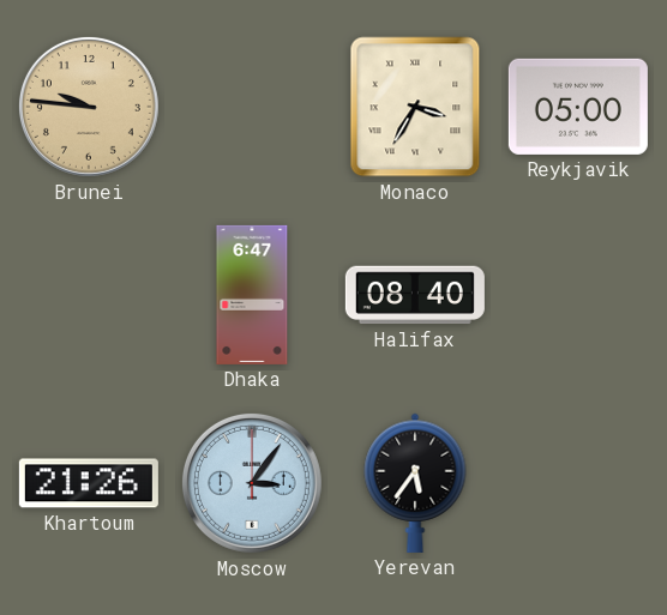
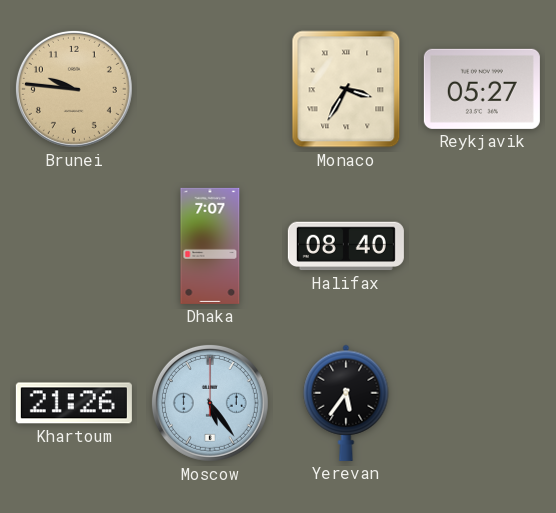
Reykjavik: 05:00 -> 05:27 (482, 89)
Dhaka: 6:47 -> 7:07 (210, 246)
Moscow: 3:06 -> 5:24 (210, 403)
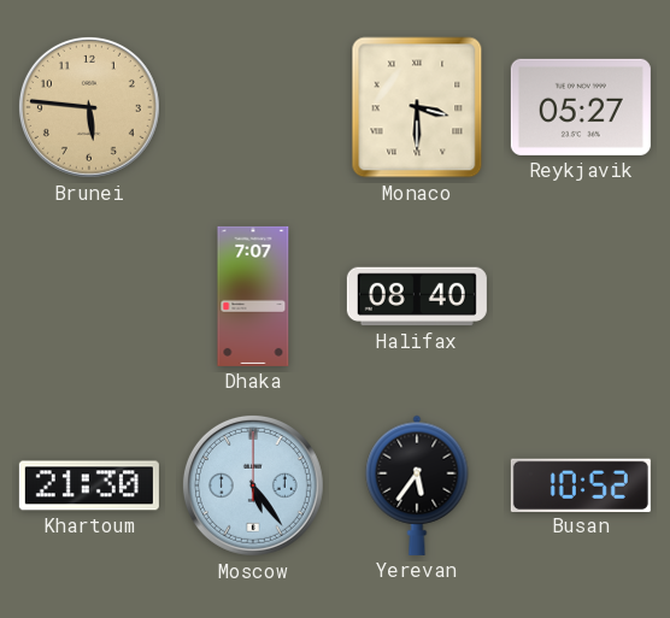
Brunei: 9:46 -> 5:46 (89, 107)
Monaco: 3:35 -> 3:30 (417, 107)
Khartoum: 21:26 -> 21:30 (89, 485)
Busan: none -> 10:52 (581, 484)
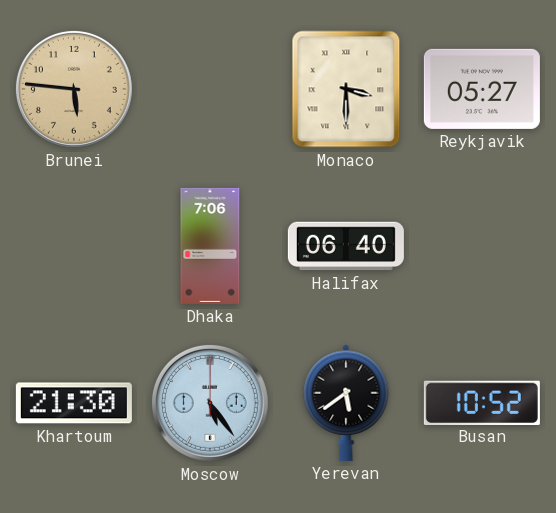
Dhaka: 7:07 -> 7:06 (210, 246)
Halifax: 08:40 -> 06:40 (346, 246)
Yerevan: 5:36 -> 5:39 (346, 403)
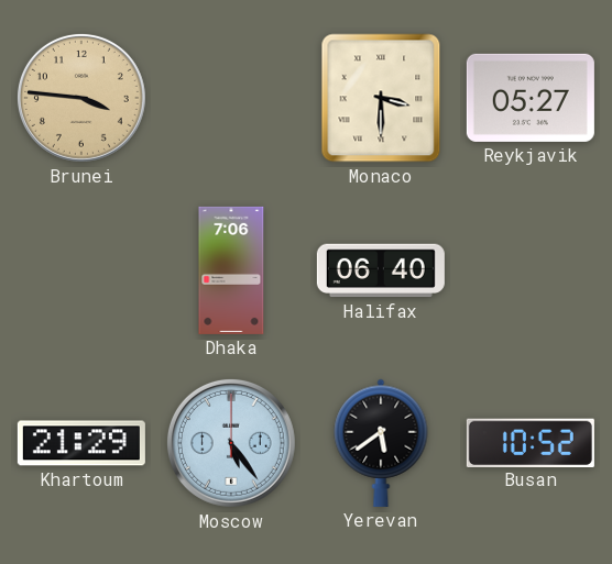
Brunei: 5:46 -> 3:46 (81, 98)
Khartoum: 21:30 -> 21:29 (81, 443)
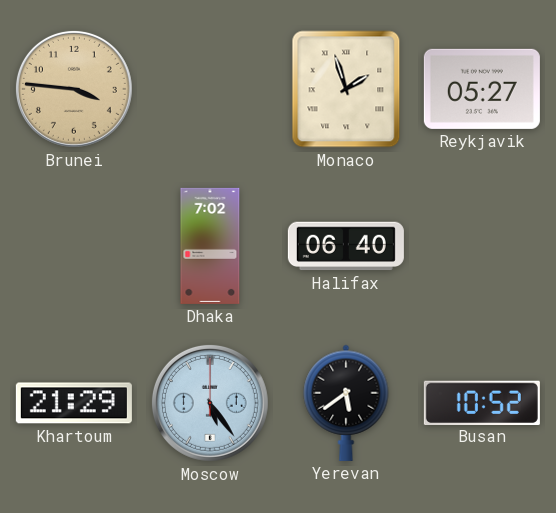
Monaco: 3:30 -> 1:57 (346, 89)
Dhaka: 7:06 -> 7:02 (210, 246)
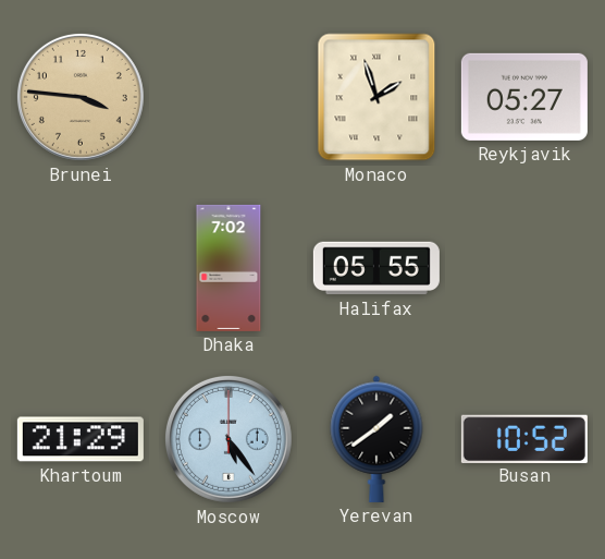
Halifax: 06:40 -> 05:55 (376, 268)
Yerevan: 5:39 -> 1:39 (376, 439)
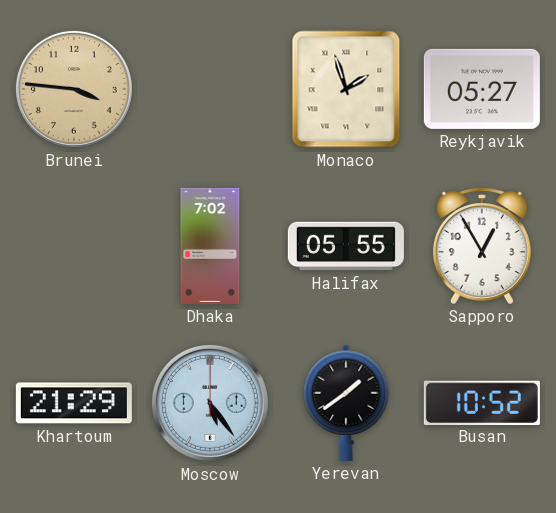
Sapporo: none -> 12:55 (482, 246)
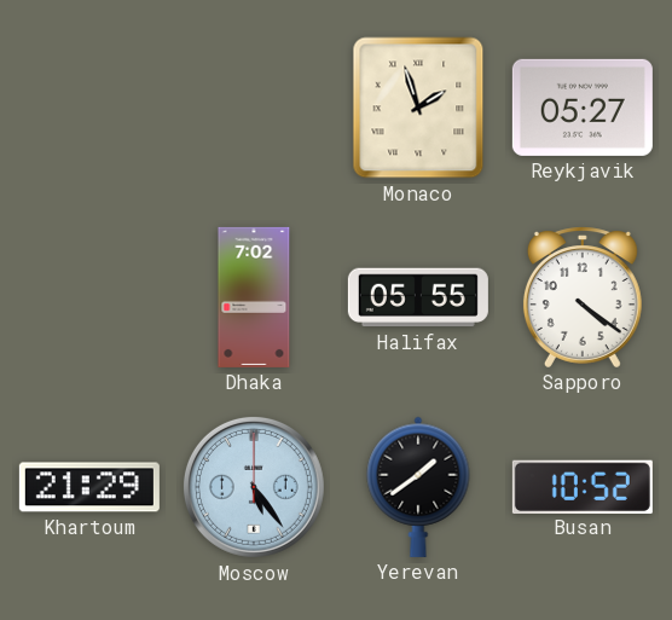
Brunei: 3:46 -> none (74, 89)
Sapporo: 12:55 -> 4:21 (583, 297)
